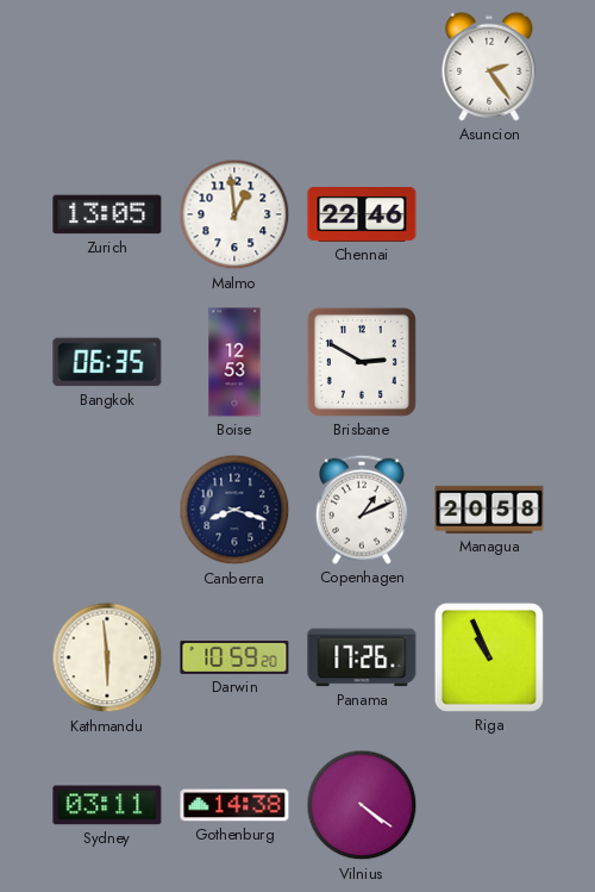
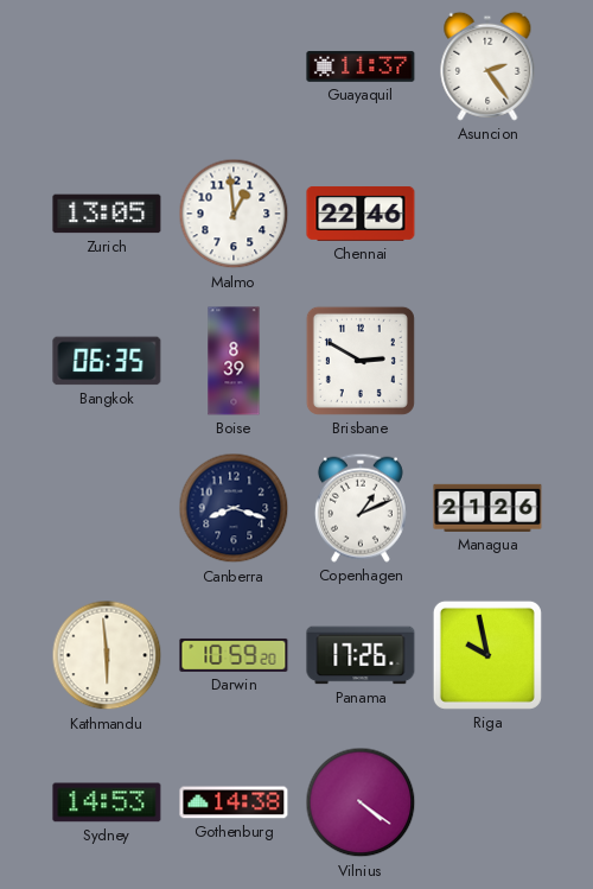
Guayaquil: none -> 11:37 (361, 66)
Boise: 12:53 -> 8:39 (234, 361)
Managua: 20:58 -> 21:26 (487, 508)
Riga: 10:56 -> 9:58 (487, 655)
Sydney: 03:11 -> 14:53 (107, 802)
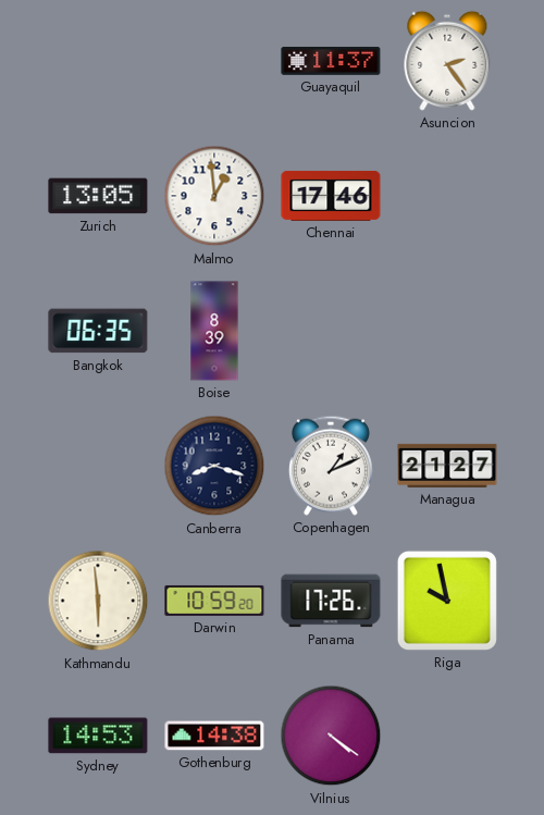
Chennai: 22:46 -> 17:46 (331, 196)
Brisbane: 2:50 -> none (361, 361)
Managua: 21:26 -> 21:27 (447, 466)
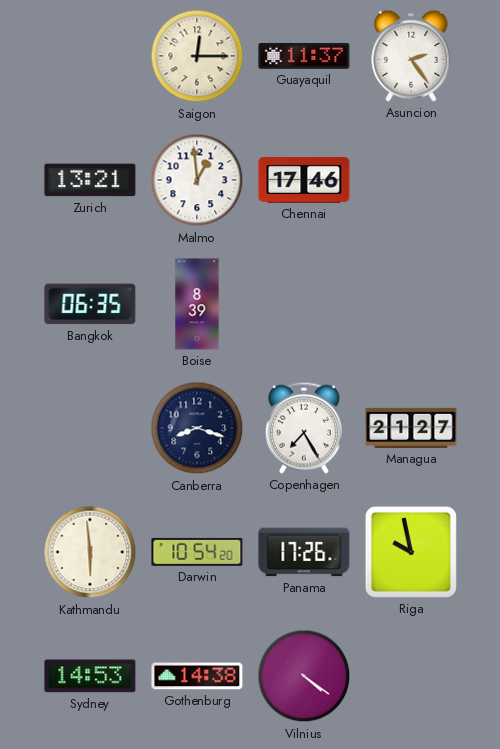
Saigon: none -> 12:15 (197, 56)
Zurich: 13:05 -> 13:21 (90, 180)
Copenhagen: 1:11 -> 7:25 (304, 428)
Darwin: 10:59 -> 10:54 (197, 552)
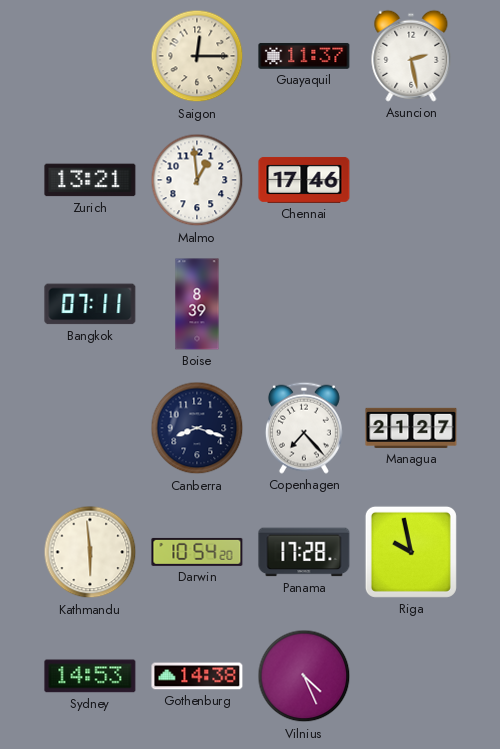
Asuncion: 2:24 -> 2:28 (411, 56)
Bangkok: 06:35 -> 07:11 (90, 304)
Copenhagen: 7:25 -> 7:23 (304, 428)
Panama: 17:26 -> 17:28 (304, 552)
Vilnius: 4:21 -> 4:26 (304, 676)
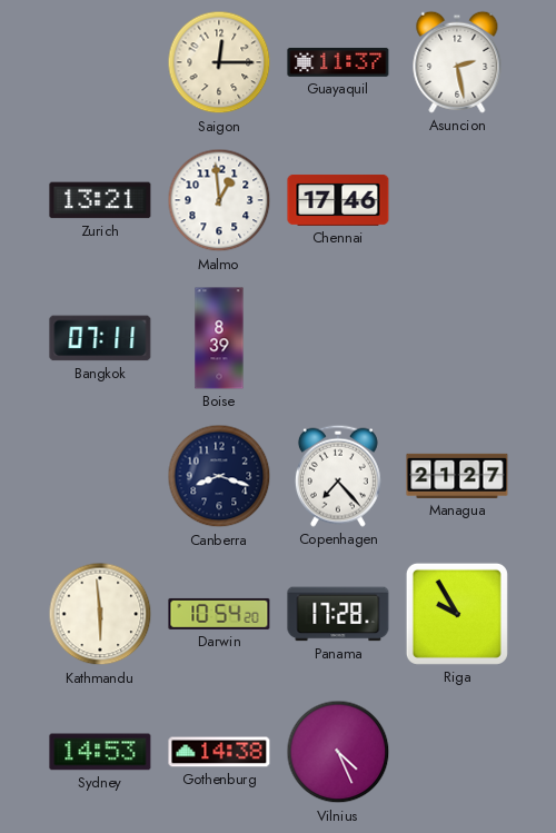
Riga: 9:58 -> 9:55 (457, 614)
